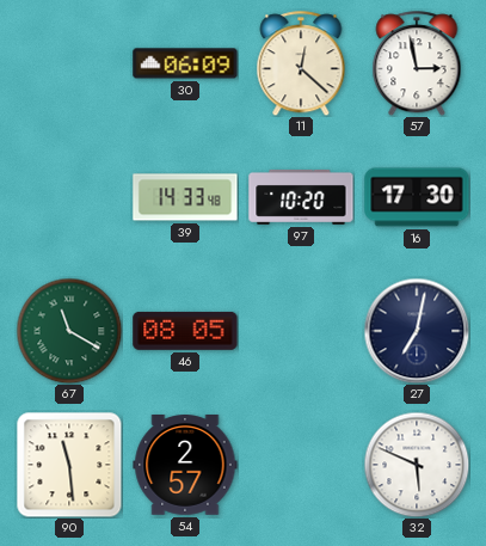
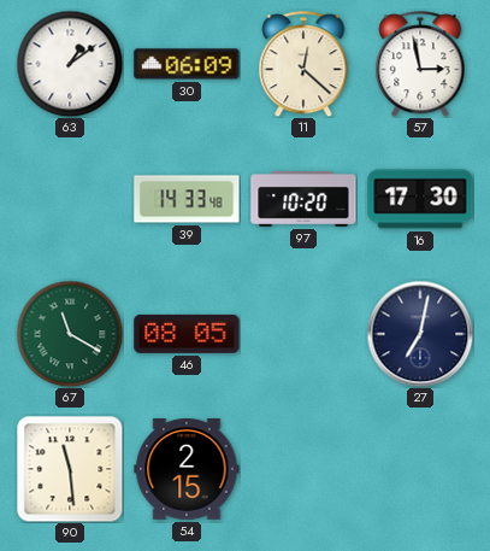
63: none -> 1:09 (70, 64)
54: 2:57 -> 2:15 (187, 470)
32: 5:49 -> none (417, 465)
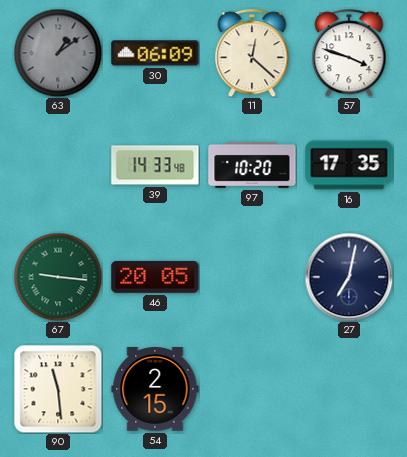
63 dial: white -> grey (58, 53)
57: 2:58 -> 3:48 (349, 53)
16: 17:30 -> 17:35 (349, 165)
67: 11:20 -> 9:16 (58, 277)
46: 08:05 -> 20:05 (155, 277)
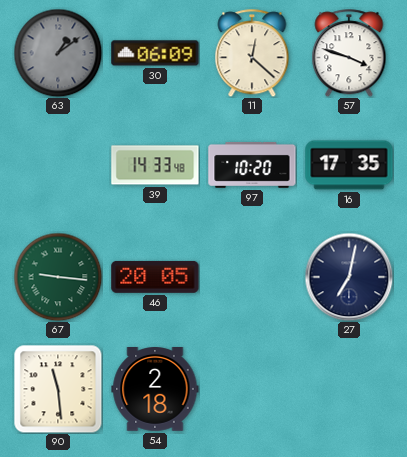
54: 2:15 -> 2:18 (155, 390)
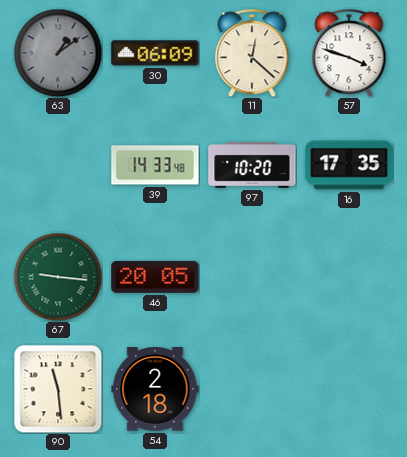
27: 7:02 -> none (349, 277)
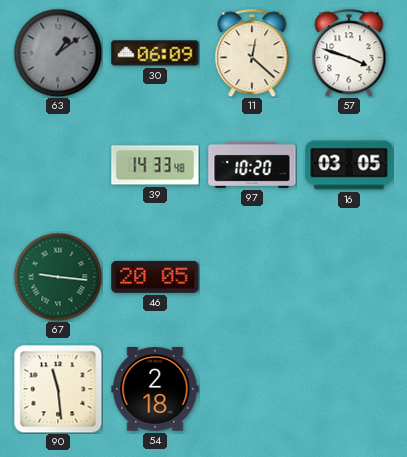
16: 17:35 -> 03:05 (349, 165)
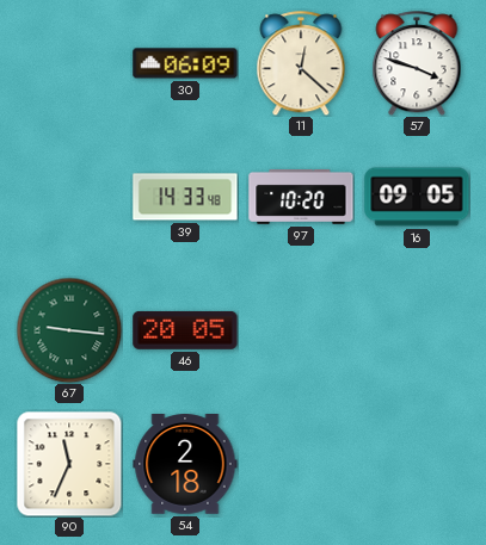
63: 1:09 -> none (58, 53)
16: 03:05 -> 09:05 (417, 197)
90: 11:29 -> 11:34 (69, 464)
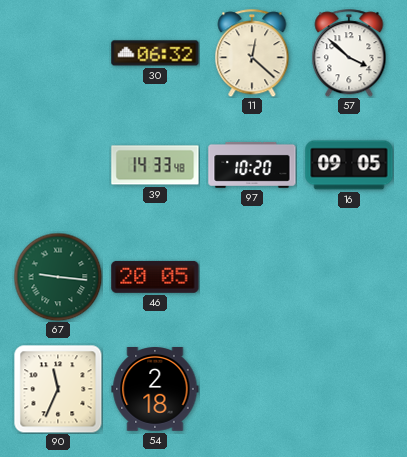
30: 06:09 -> 06:32 (155, 53)
57: 3:48 -> 3:52 (349, 53)
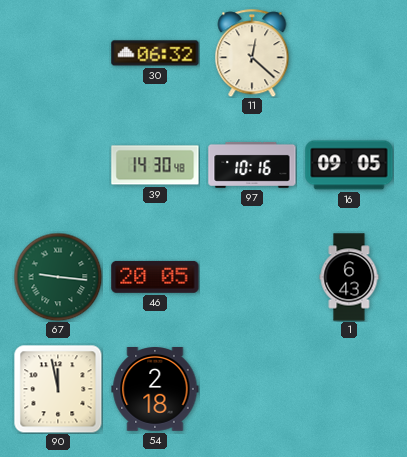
57: 3:52 -> none (349, 53)
39: 14:33 -> 14:30 (155, 165)
97: 10:20 -> 10:16 (252, 165)
1: none -> 6:43 (349, 277)
90: 11:34 -> 11:58 (58, 389)
